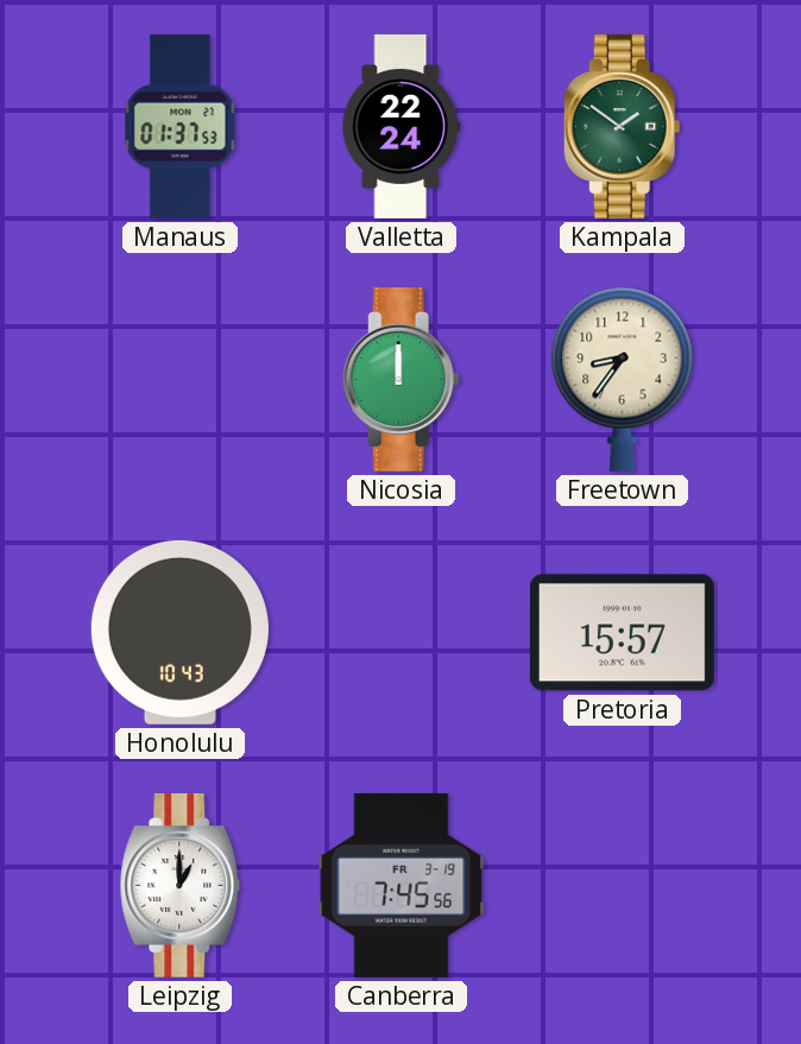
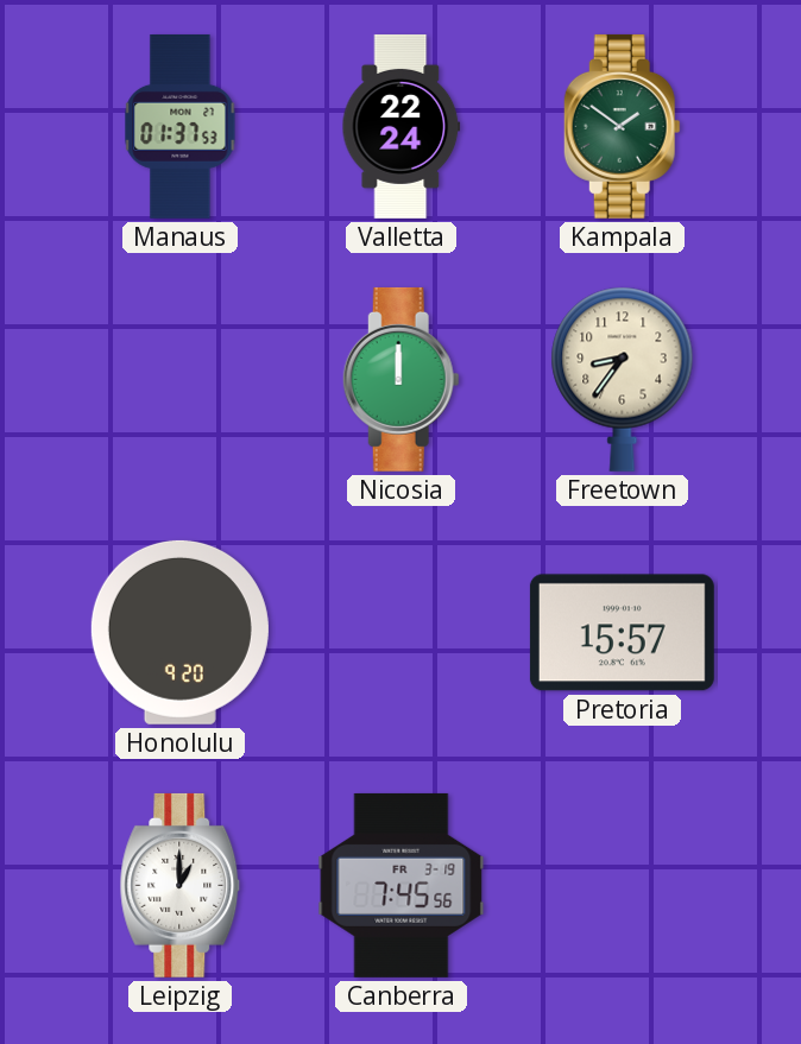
Honolulu: 10:43 -> 9:20 (179, 632)
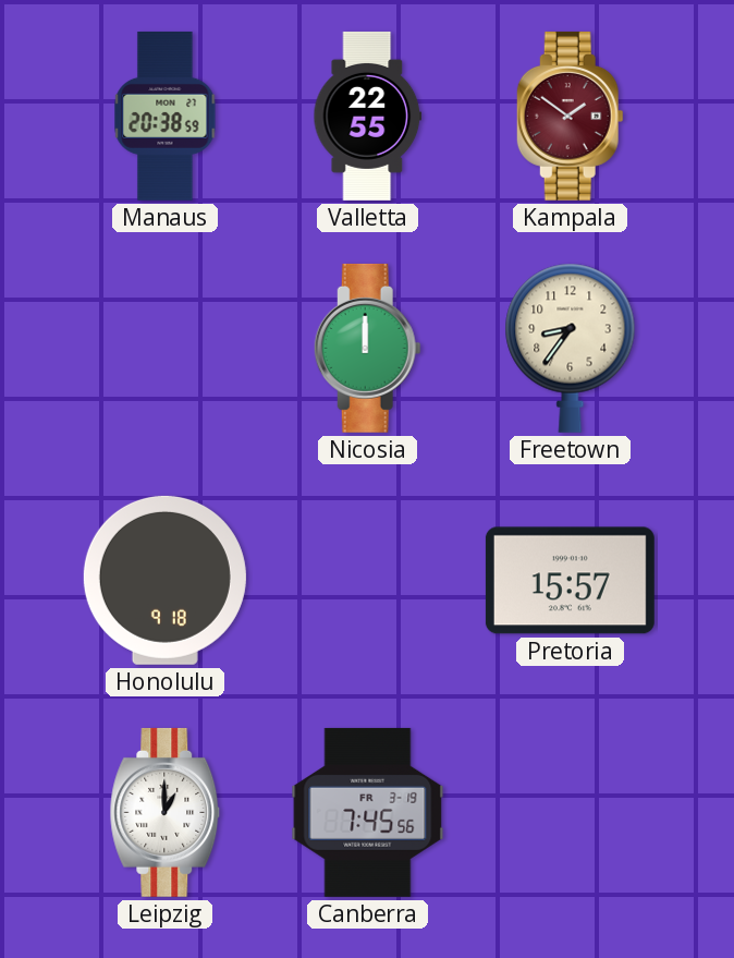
Manaus: 01:37 -> 20:38 (166, 116)
Valletta: 22:24 -> 22:55 (368, 116)
Kampala dial: green -> burgundy (570, 116)
Honolulu: 9:20 -> 9:18 (164, 580)
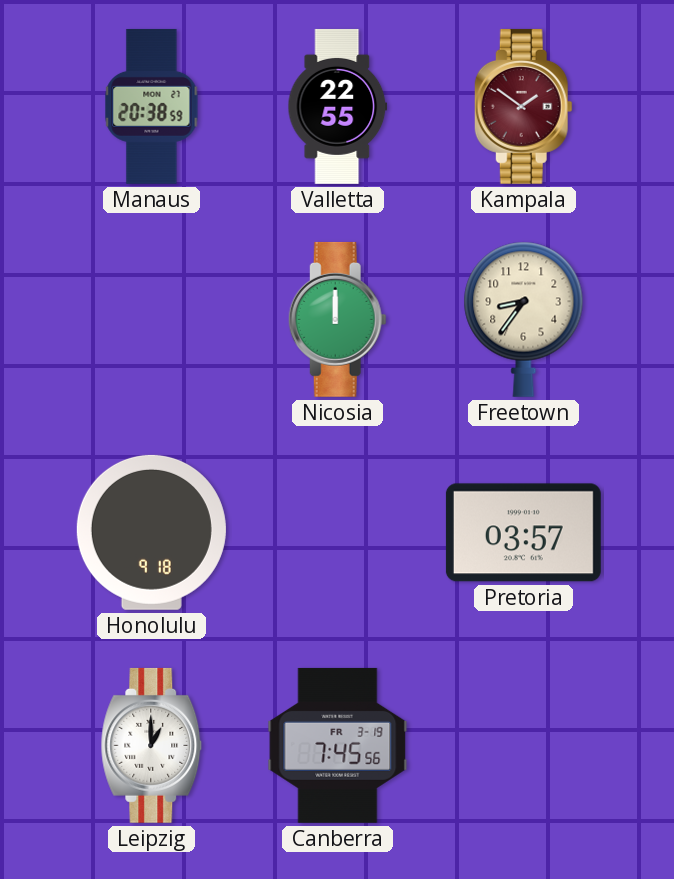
Pretoria: 15:57 -> 03:57 (523, 533)
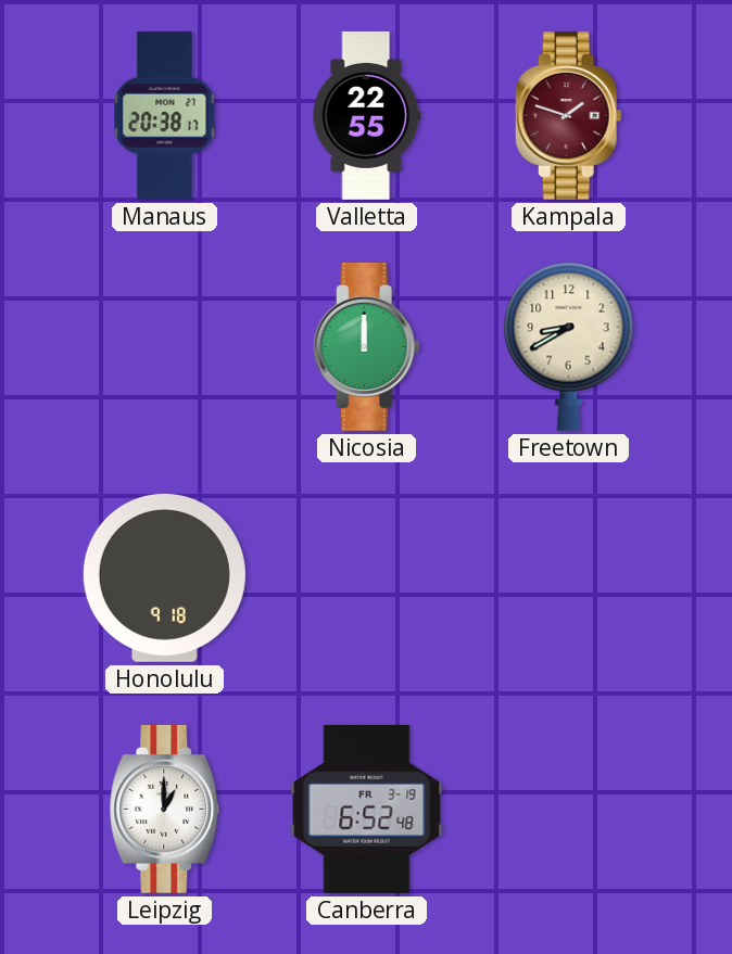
Manaus: 20:38:59 -> 20:38:17 (165, 115)
Kampala: 1:51 -> 1:48 (568, 115)
Freetown: 8:36 -> 8:40 (569, 346)
Pretoria: 03:57 -> none (523, 533)
Canberra: 7:45 -> 6:52 (367, 809)
